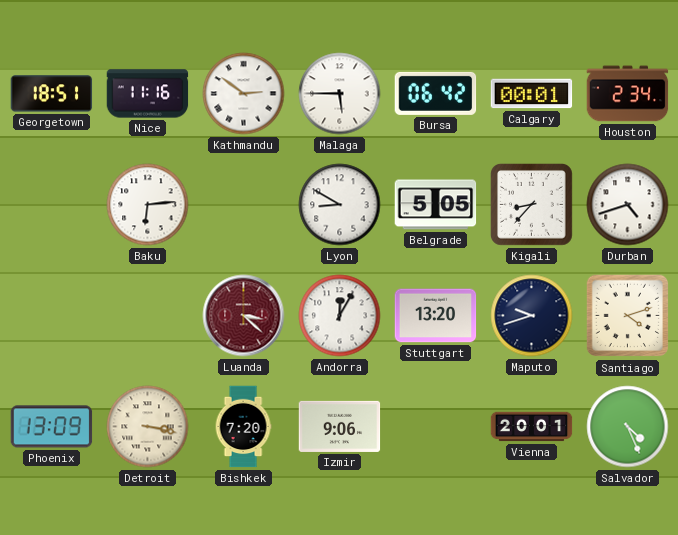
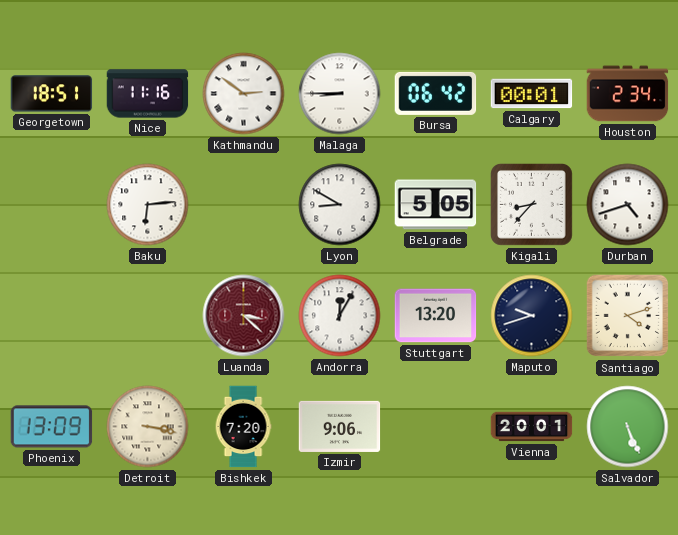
Malaga: 5:45 -> 8:45 (340, 94)
Salvador: 4:26 -> 5:26 (628, 427)
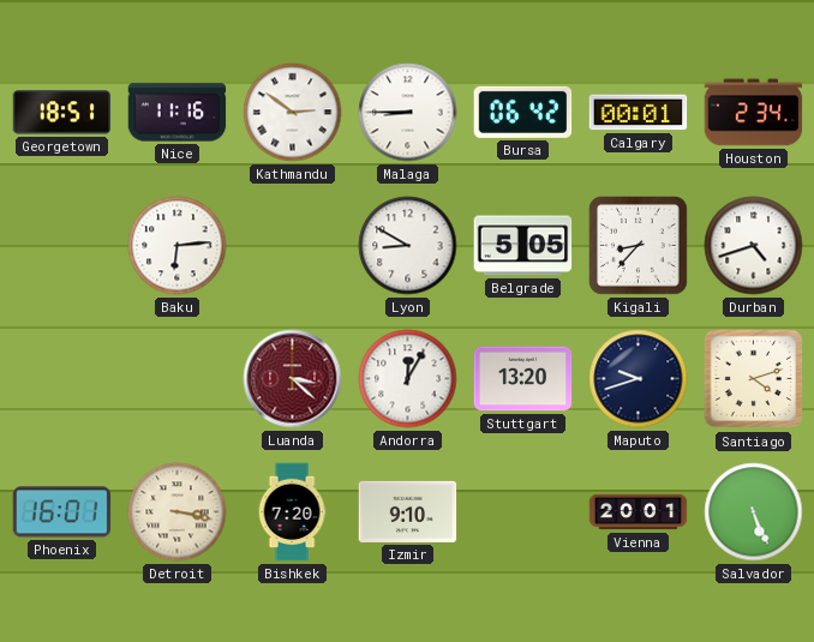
Phoenix: 13:09 -> 16:01 (62, 512)
Izmir: 9:06 -> 9:10 (408, 511)
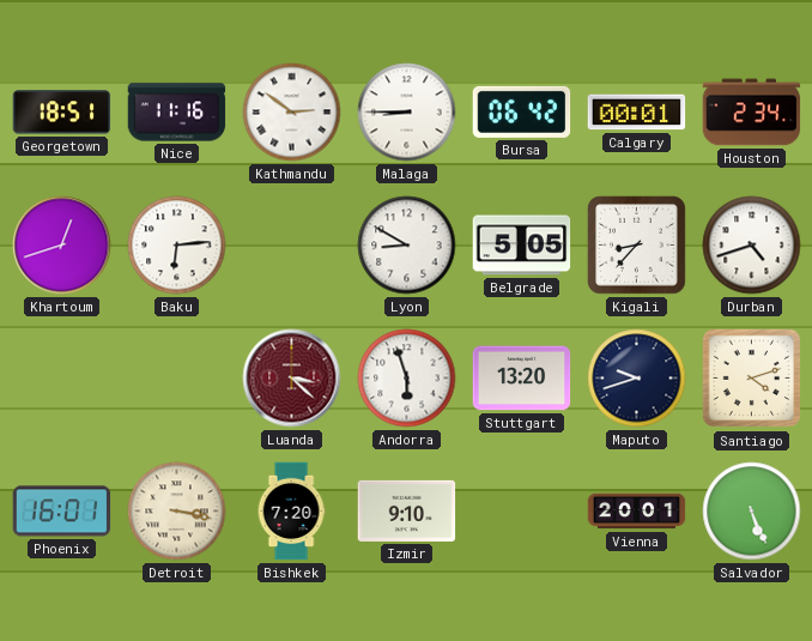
Khartoum: none -> 12:42 (62, 246)
Andorra: 12:05 -> 5:57 (407, 379)
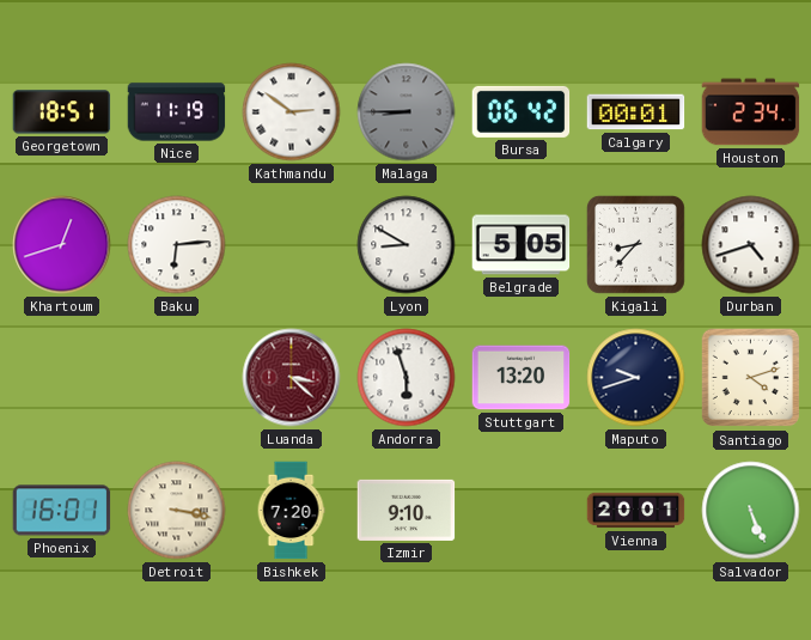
Nice: 11:16 -> 11:19 (177, 112)
Malaga dial: white -> grey (407, 112)
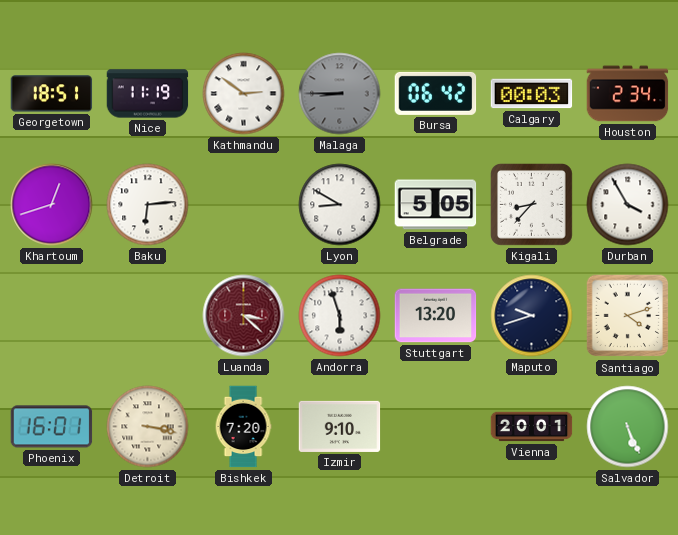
Calgary: 00:01 -> 00:03 (532, 94)
Durban: 4:42 -> 3:55 (628, 205)
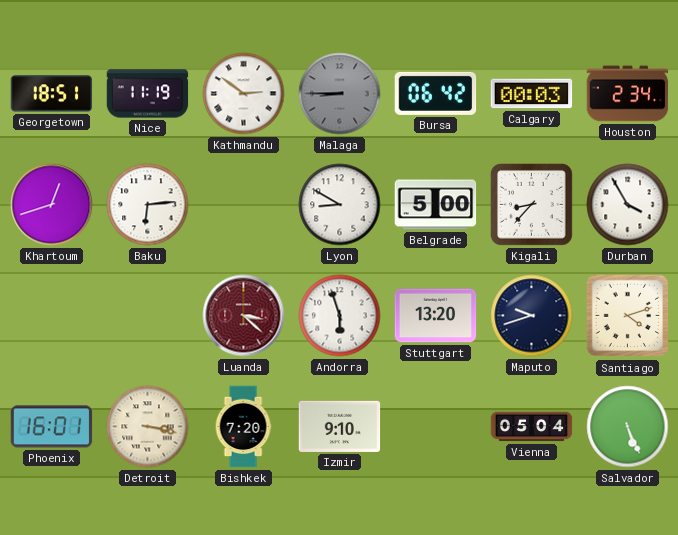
Belgrade: 5:05 -> 5:00 (436, 205)
Vienna: 20:01 -> 05:04 (532, 427)
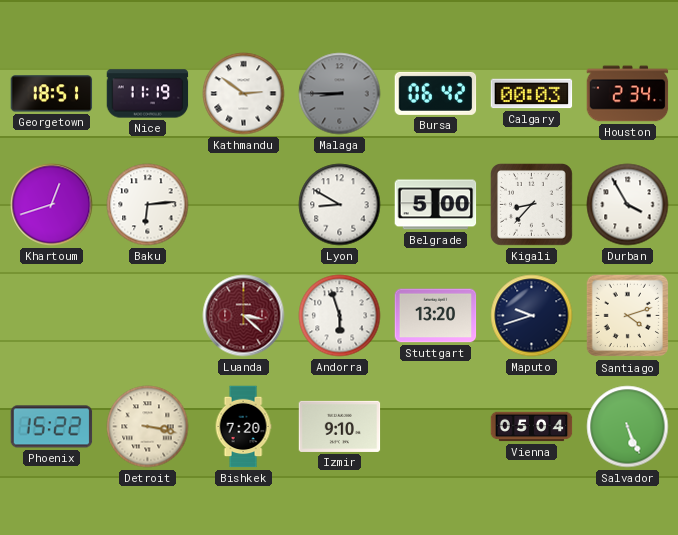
Phoenix: 16:01 -> 15:22 (52, 427)
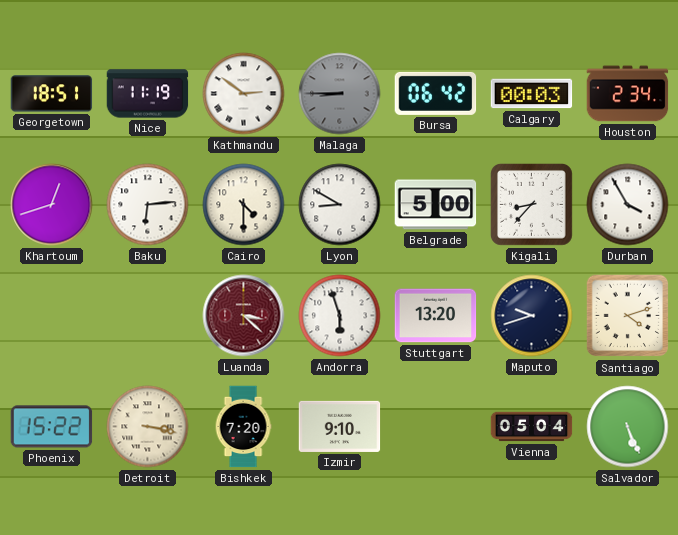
Cairo: none -> 4:30 (244, 205)
